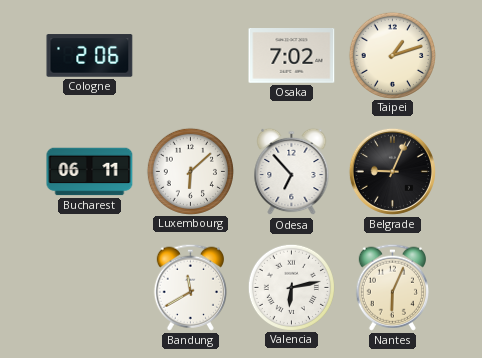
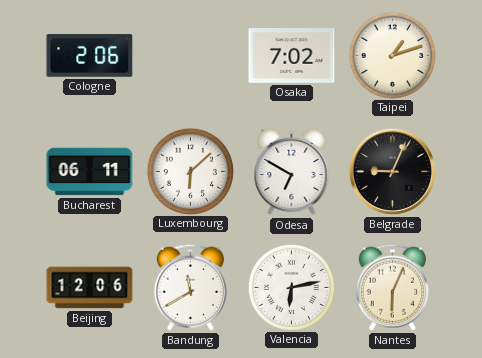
Odesa: 6:53 -> 6:50 (292, 172)
Beijing: none -> 12:06 (90, 288)
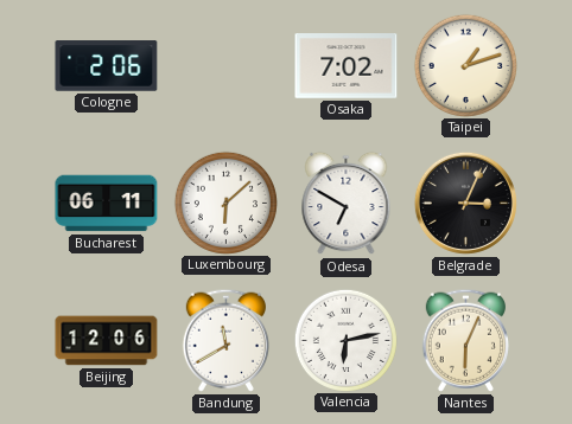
Belgrade: 9:04 -> 3:04 (465, 203)
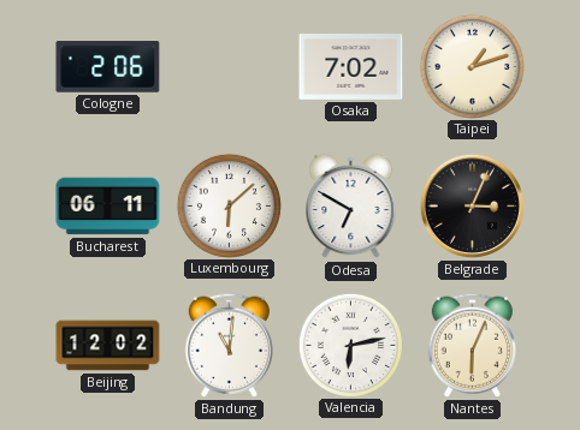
Beijing: 12:06 -> 12:02 (108, 346)
Bandung: 11:40 -> 11:01 (229, 345)
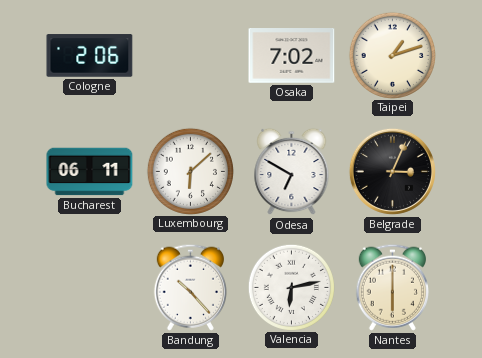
Beijing: 12:02 -> none (108, 346)
Bandung: 11:01 -> 10:23 (190, 287)
Nantes: 6:04 -> 6:00 (392, 287)
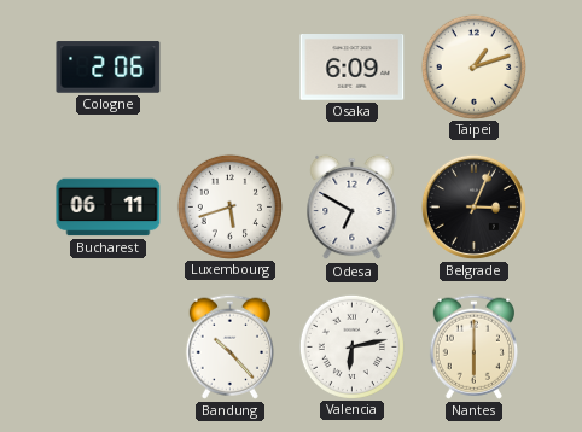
Osaka: 7:02 -> 6:09 (353, 68)
Luxembourg: 6:08 -> 5:42 (229, 206)
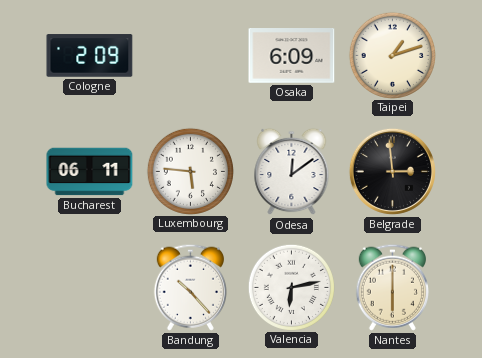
Cologne: 2:06 -> 2:09 (90, 56)
Luxembourg: 5:42 -> 5:46 (190, 171)
Odesa: 6:50 -> 12:09 (292, 172)
Belgrade: 3:04 -> 2:59 (392, 171)
